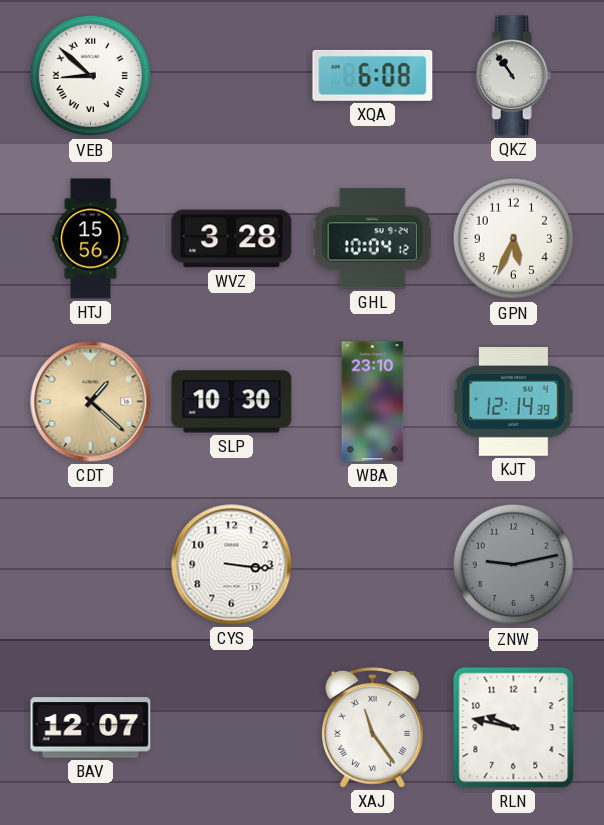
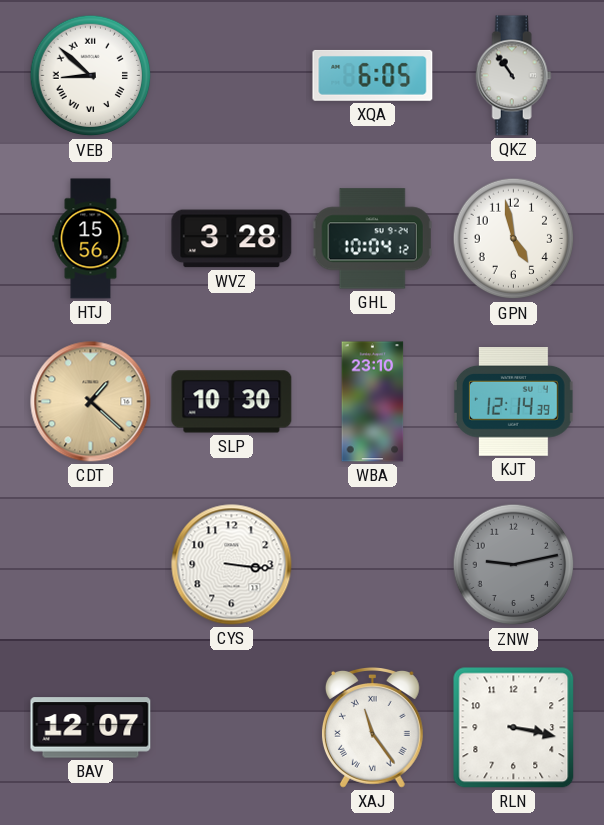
XQA: 6:08 -> 6:05 (373, 75)
GPN: 5:34 -> 4:58 (514, 239)
RLN: 9:47 -> 3:17 (514, 728)
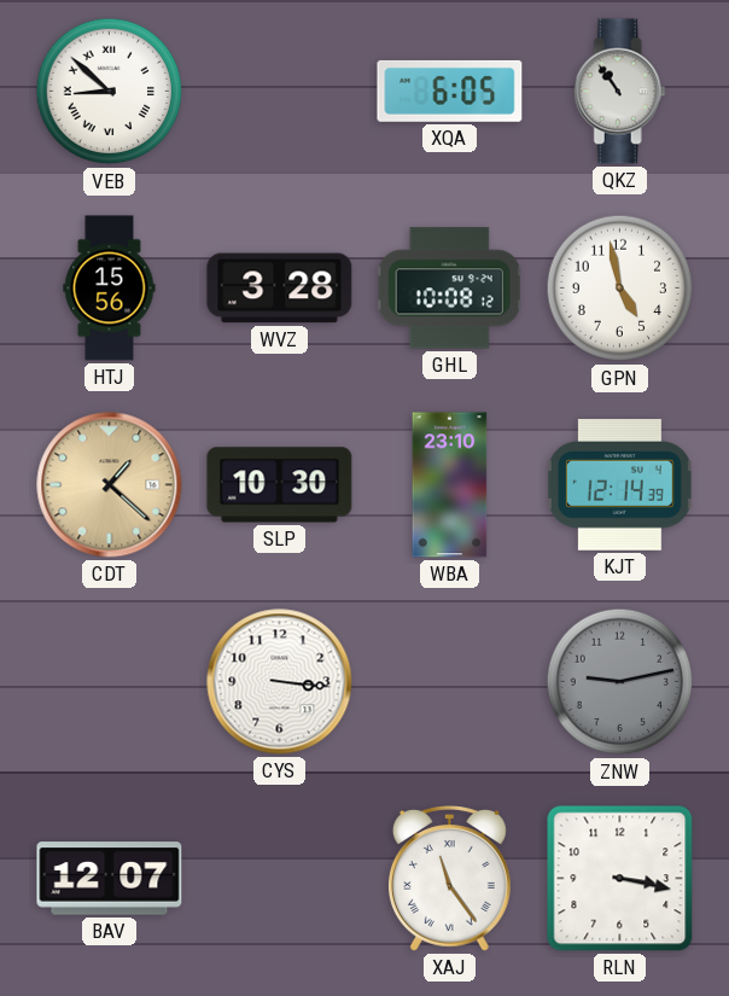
GHL: 10:04 -> 10:08 (449, 289)
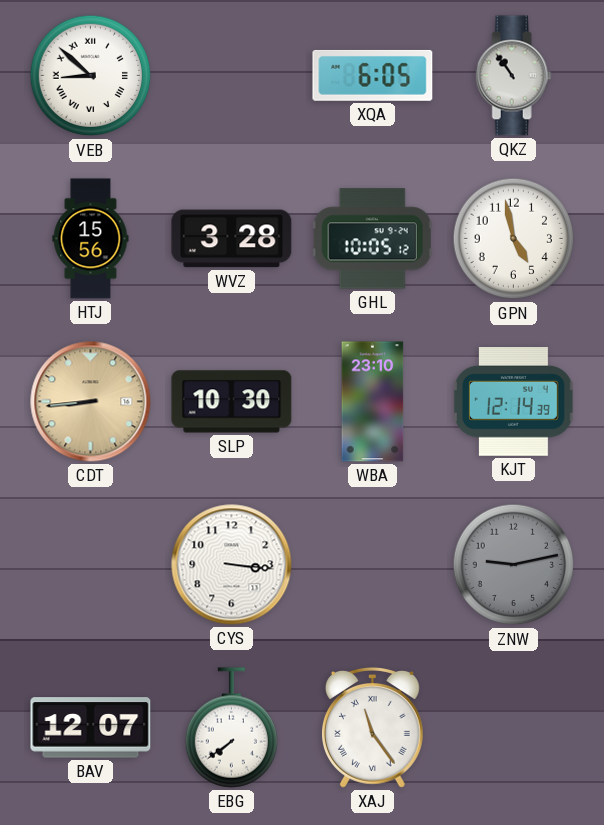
GHL: 10:08 -> 10:05 (372, 239)
CDT: 1:22 -> 8:44 (91, 402)
EBG: none -> 7:39 (231, 728)
RLN: 3:17 -> none (620, 879)
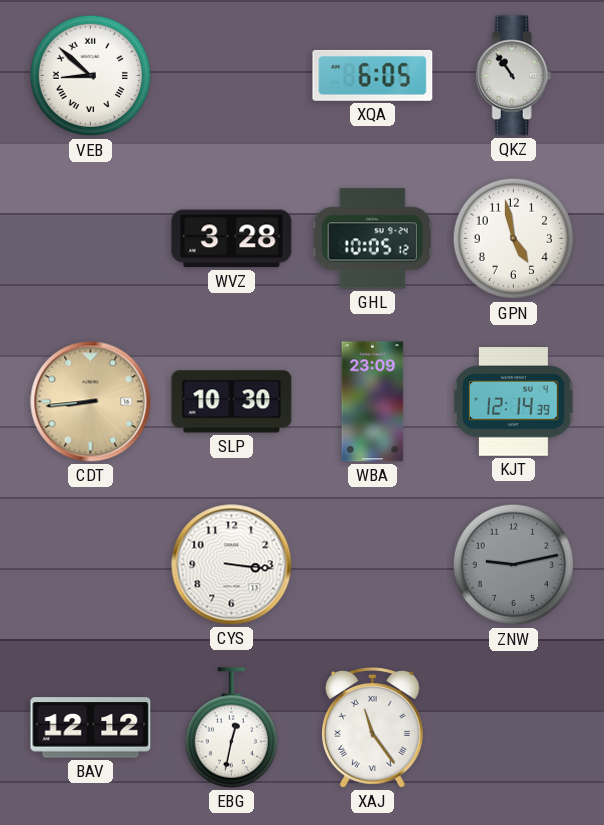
HTJ: 15:56 -> none (91, 239)
WBA: 23:10 -> 23:09 (373, 402)
BAV: 12:07 -> 12:12 (91, 728)
EBG: 7:39 -> 12:32 (231, 728)
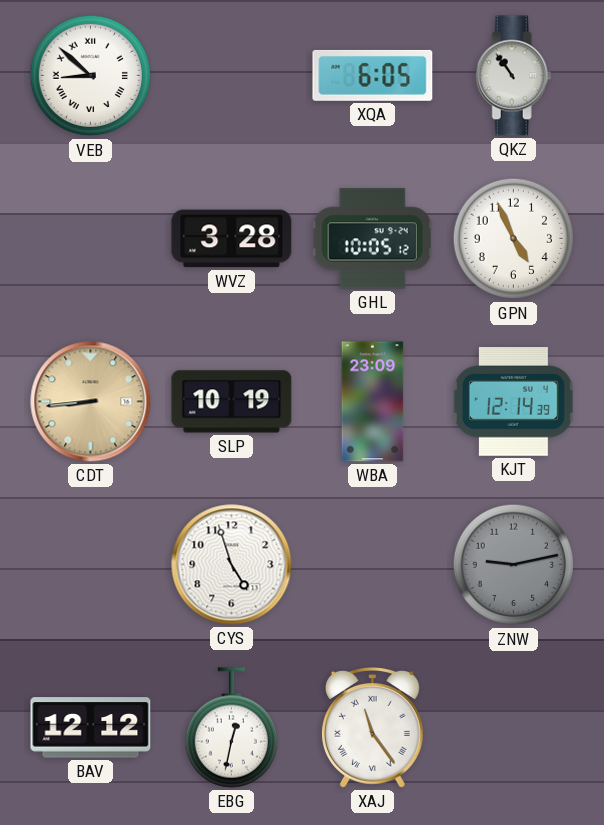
GPN: 4:58 -> 4:56 (514, 239)
SLP: 10:30 -> 10:19 (232, 402)
CYS: 3:16 -> 4:57 (232, 565)
